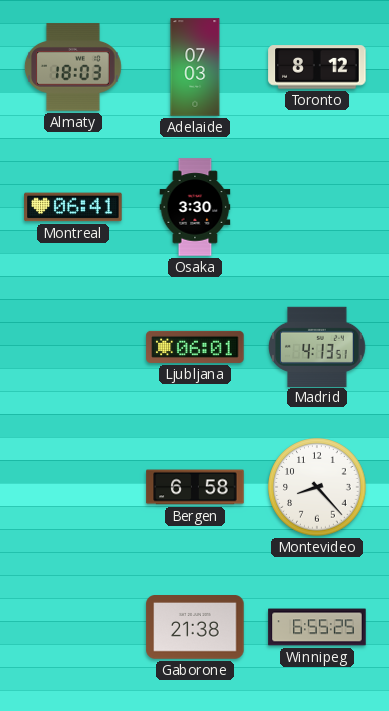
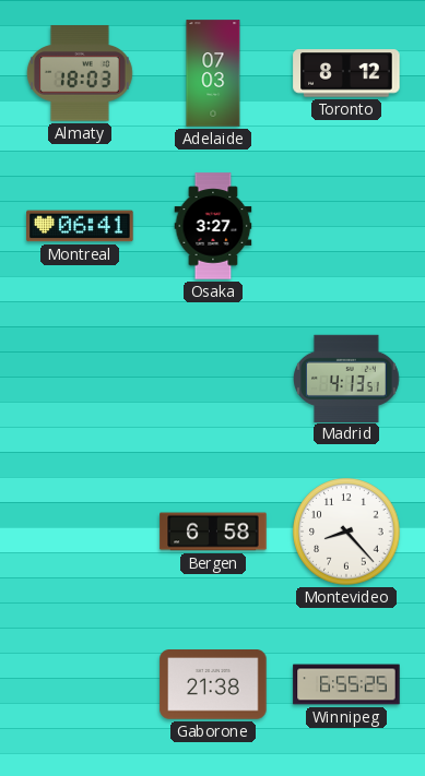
Osaka: 3:30 -> 3:27 (213, 226)
Ljubljana: 06:01 -> none (195, 347)
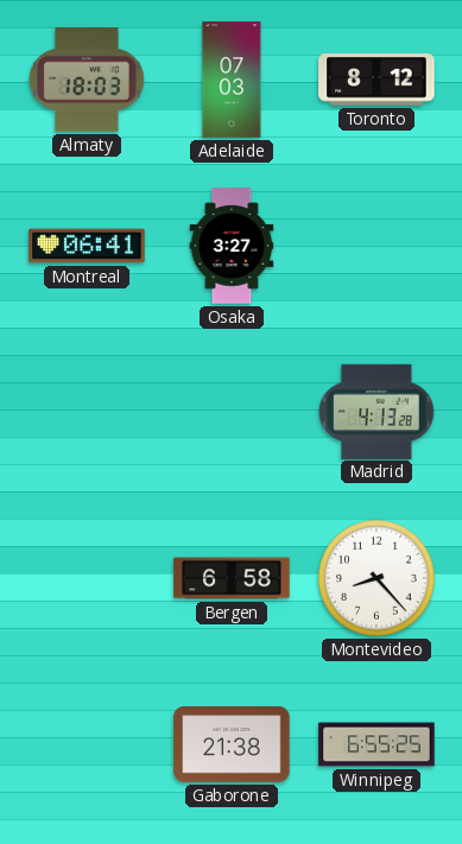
Madrid: 4:13:51 -> 4:13:28 (378, 411)
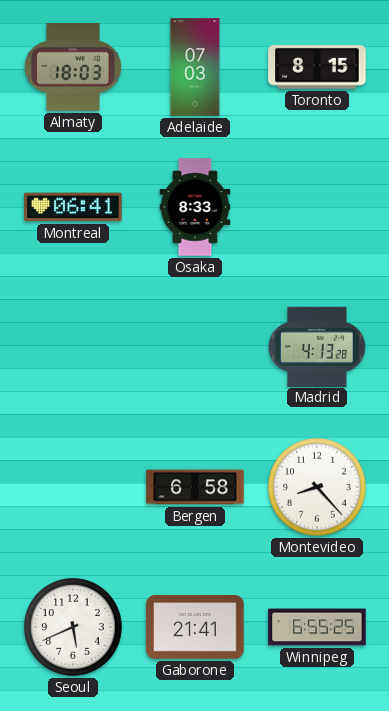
Toronto: 8:12 -> 8:15 (317, 67)
Osaka: 3:27 -> 8:33 (195, 207)
Seoul: none -> 5:41 (73, 627)
Gaborone: 21:38 -> 21:41 (195, 628)
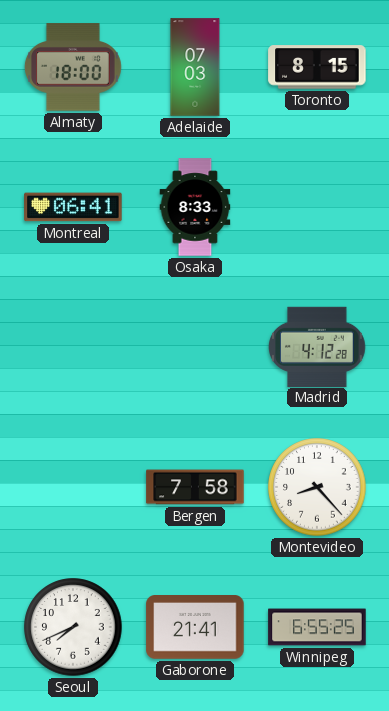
Almaty: 18:03 -> 18:00 (73, 67)
Madrid: 4:13 -> 4:12 (318, 346)
Bergen: 6:58 -> 7:58 (195, 487)
Seoul: 5:41 -> 7:41 (73, 627)
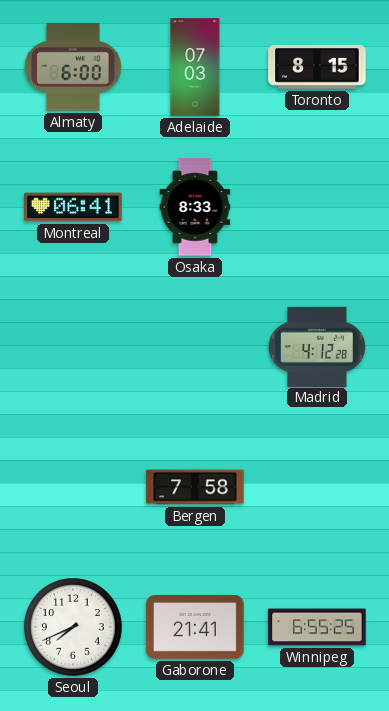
Almaty: 18:00 -> 6:00 (73, 67)
Montevideo: 8:23 -> none (317, 487)
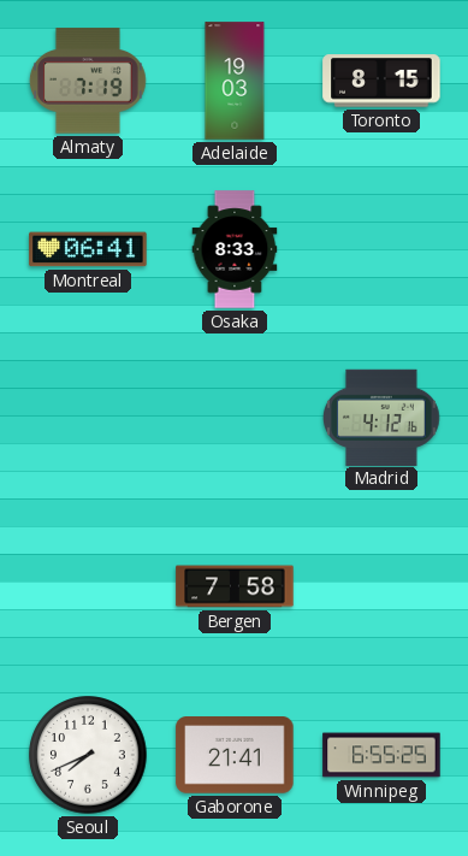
Almaty: 6:00 -> 7:19 (88, 81)
Adelaide: 07:03 -> 19:03 (235, 81)
Madrid: 4:12:28 -> 4:12:16 (383, 417)
